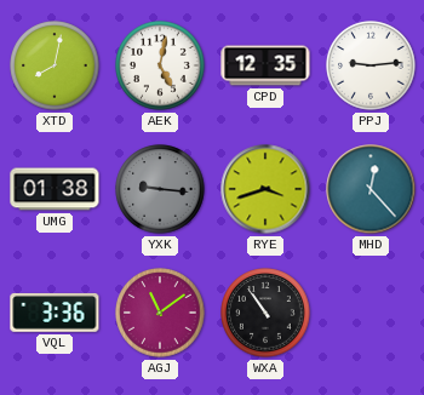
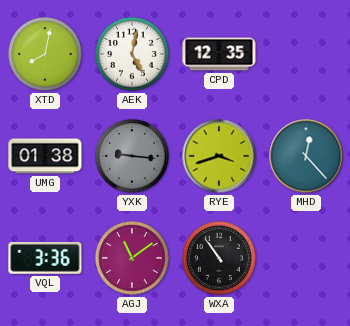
PPJ: 9:14 -> none (371, 65)
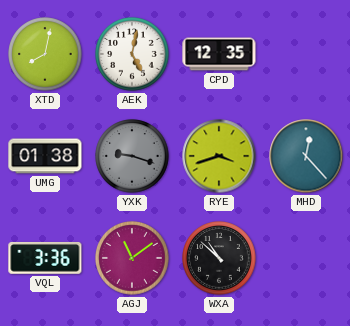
YXK: 9:16 -> 9:18 (132, 156)
WXA: 10:54 -> 10:52 (219, 258)
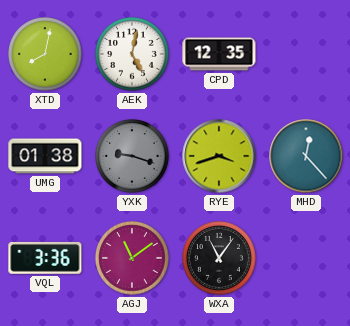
WXA: 10:52 -> 11:06 (219, 258)
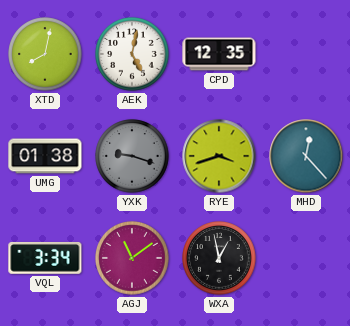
VQL: 3:36 -> 3:34 (45, 258)
WXA: 11:06 -> 12:58 (219, 258)
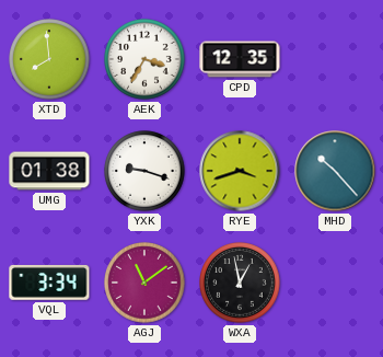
XTD: 8:02 -> 7:59 (49, 59)
AEK: 5:02 -> 3:35 (144, 59)
YXK dial: grey -> white (144, 171)
MHD: 12:23 -> 10:23 (335, 171)
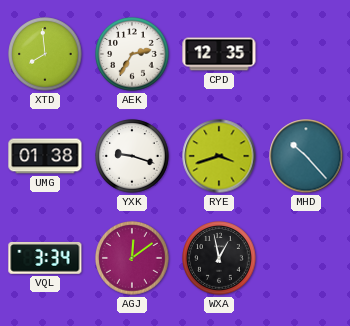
AEK: 3:35 -> 2:35 (132, 54)
AGJ: 11:09 -> 12:09 (132, 258)
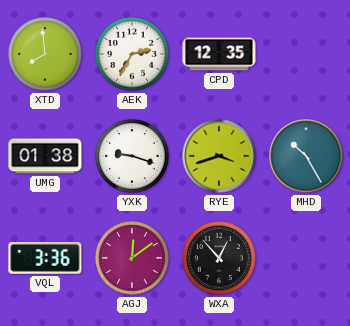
MHD: 10:23 -> 10:25 (306, 156)
VQL: 3:34 -> 3:36 (45, 258)
WXA: 12:58 -> 12:53 (219, 258)
